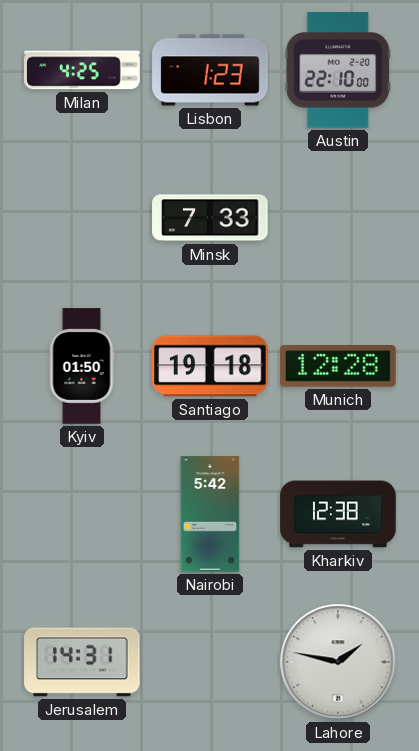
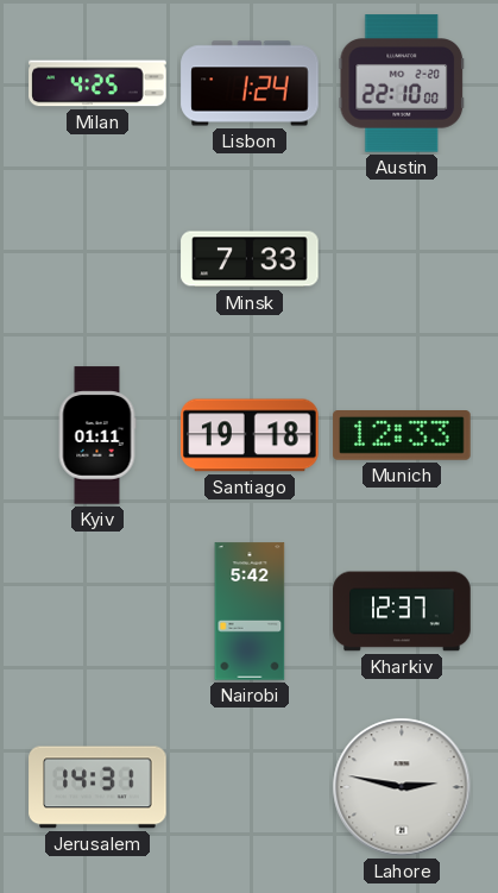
Lisbon: 1:23 -> 1:24 (250, 83)
Kyiv: 01:50 -> 01:11 (97, 435)
Munich: 12:28 -> 12:33 (402, 436)
Kharkiv: 12:38 -> 12:37 (402, 611)
Lahore: 1:47 -> 2:47 (402, 787)
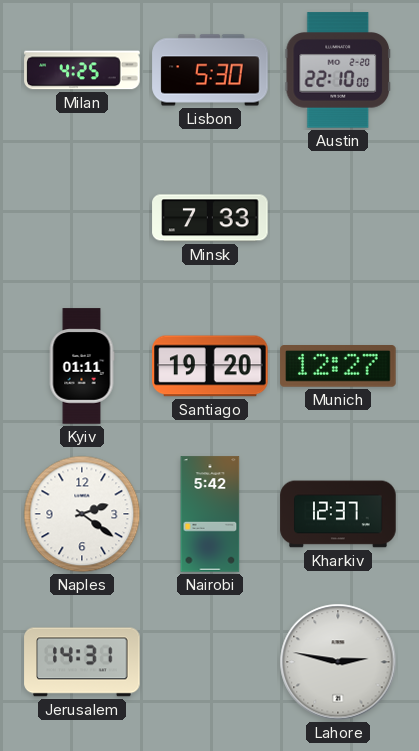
Lisbon: 1:24 -> 5:30 (210, 70)
Santiago: 19:18 -> 19:20 (210, 366)
Munich: 12:33 -> 12:27 (338, 367)
Naples: none -> 2:21 (82, 514)
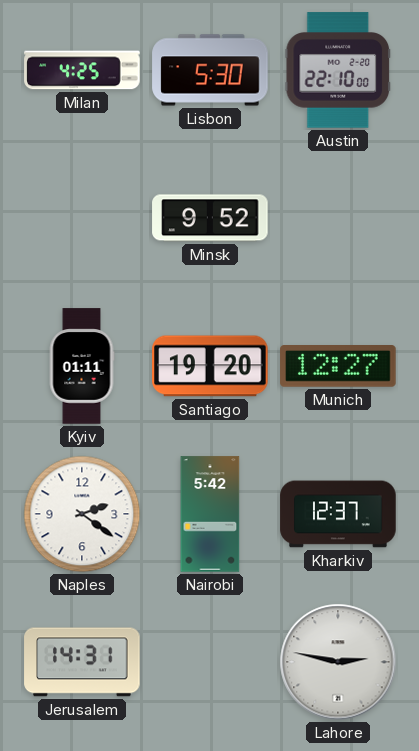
Minsk: 7:33 -> 9:52 (210, 218)
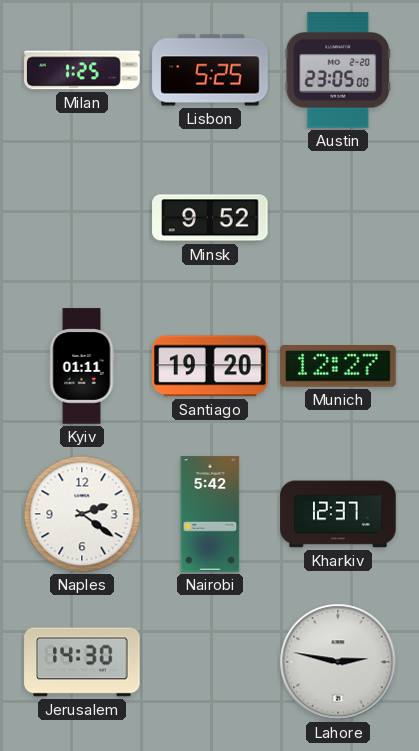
Milan: 4:25 -> 1:25 (82, 70)
Lisbon: 5:30 -> 5:25 (210, 70)
Austin: 22:10 -> 23:05 (338, 70)
Jerusalem: 14:31 -> 14:30 (82, 662)
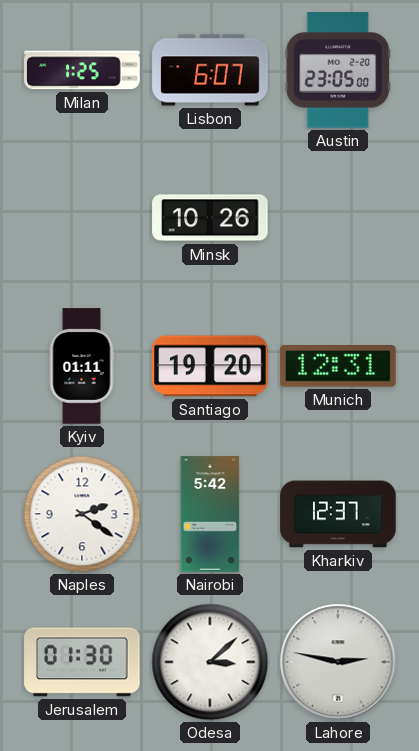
Lisbon: 5:25 -> 6:07 (210, 70)
Minsk: 9:52 -> 10:26 (210, 218)
Munich: 12:27 -> 12:31 (338, 367)
Jerusalem: 14:30 -> 01:30 (82, 662)
Odesa: none -> 3:08 (210, 662)
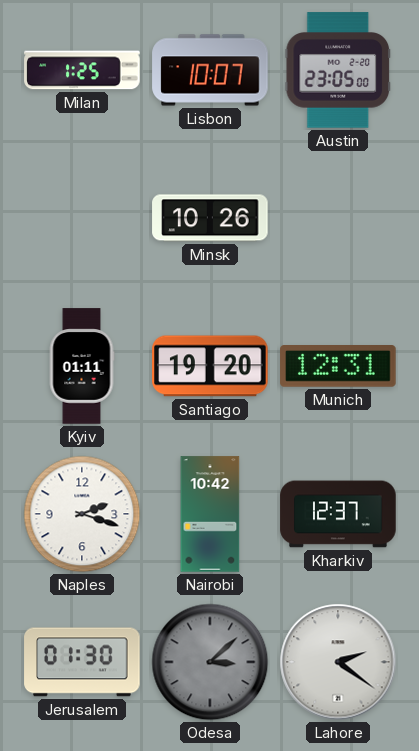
Lisbon: 6:07 -> 10:07 (210, 70)
Naples: 2:21 -> 2:18 (82, 514)
Nairobi: 5:42 -> 10:42 (210, 514)
Odesa dial: white -> grey (210, 662)
Lahore: 2:47 -> 2:21 (338, 662)
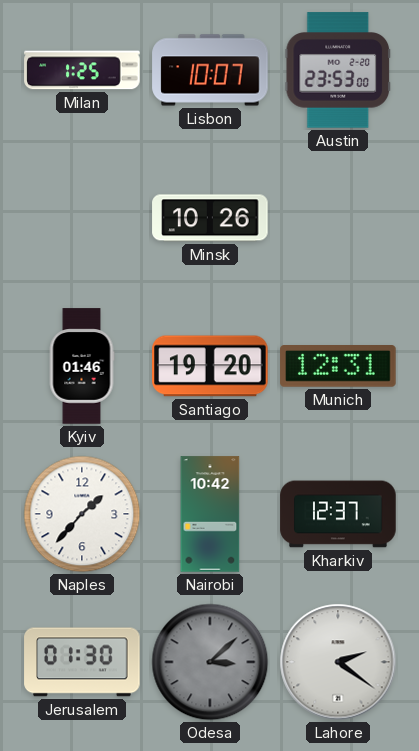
Austin: 23:05 -> 23:53 (338, 70)
Kyiv: 01:11 -> 01:46 (82, 366)
Naples: 2:18 -> 1:37 (82, 514)
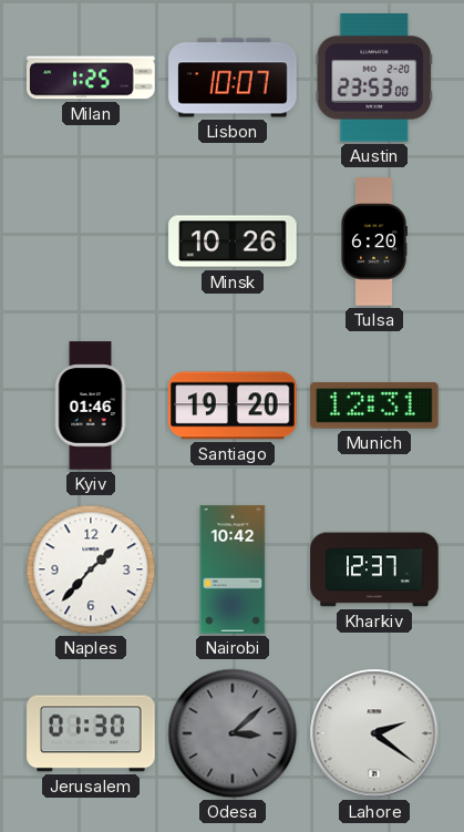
Tulsa: none -> 6:20 (374, 242)
